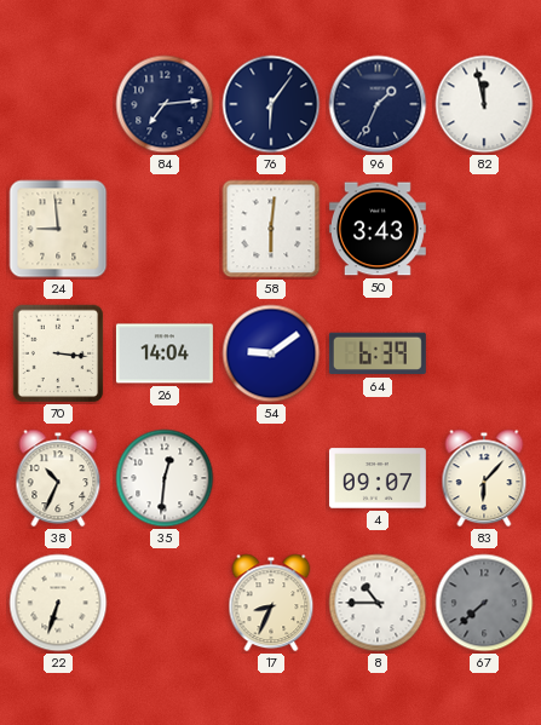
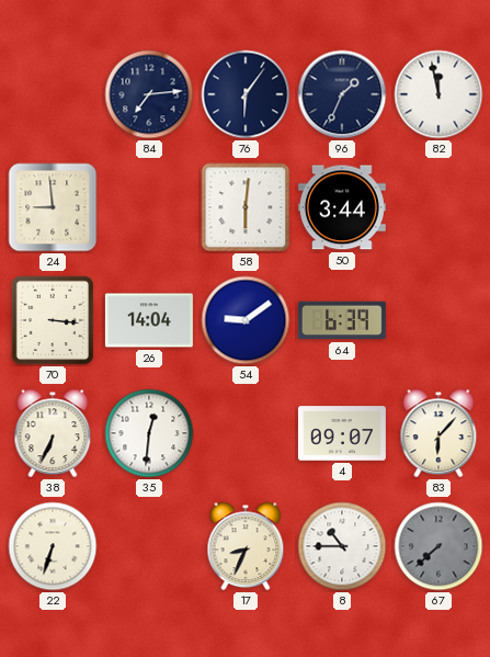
50: 3:43 -> 3:44 (342, 207)
38: 10:34 -> 6:34 (53, 433)
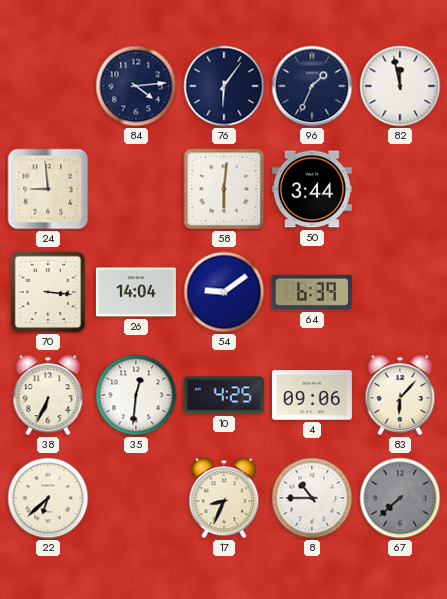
84: 7:14 -> 4:14 (136, 86)
10: none -> 4:25 (224, 395)
4: 09:07 -> 09:06 (312, 395)
22: 6:33 -> 6:38 (48, 498)
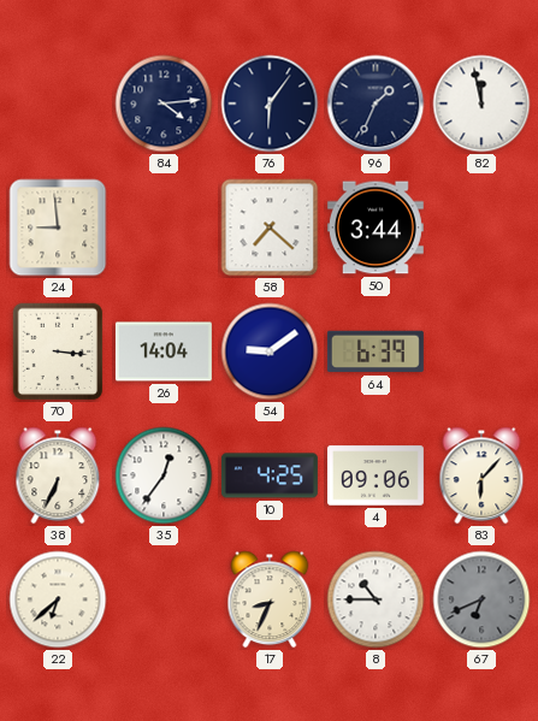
58: 6:01 -> 7:22 (270, 227)
35: 12:31 -> 12:36 (164, 475)
67: 7:38 -> 6:41 (481, 599)
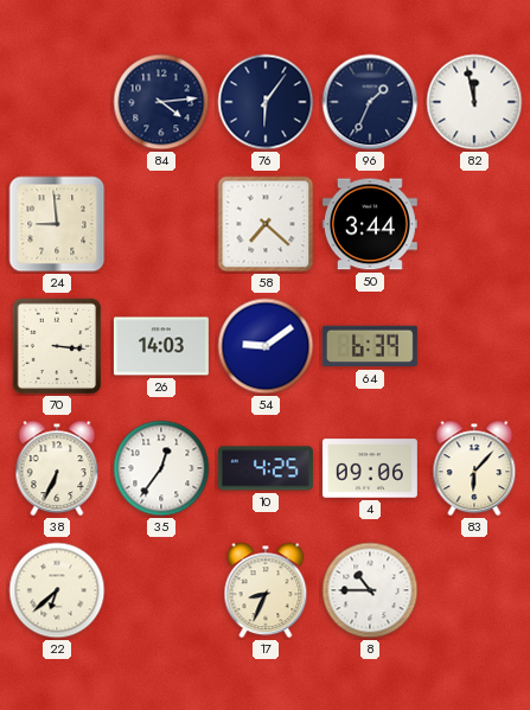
26: 14:04 -> 14:03 (161, 346)
67: 6:41 -> none (481, 599)
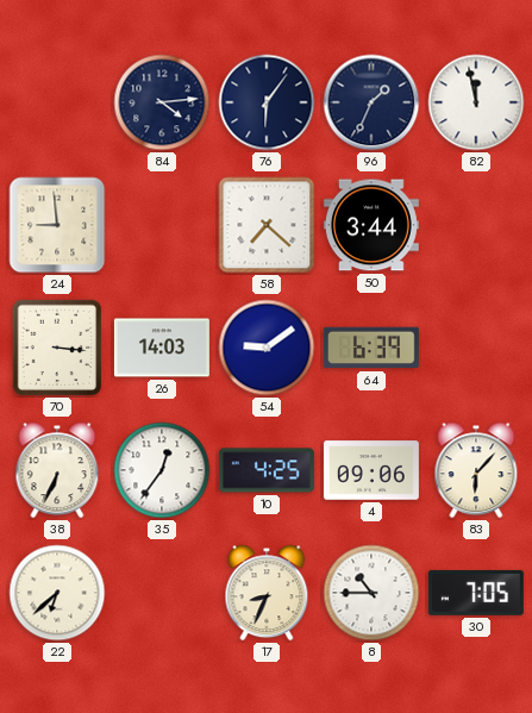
30: none -> 7:05 (476, 593)
